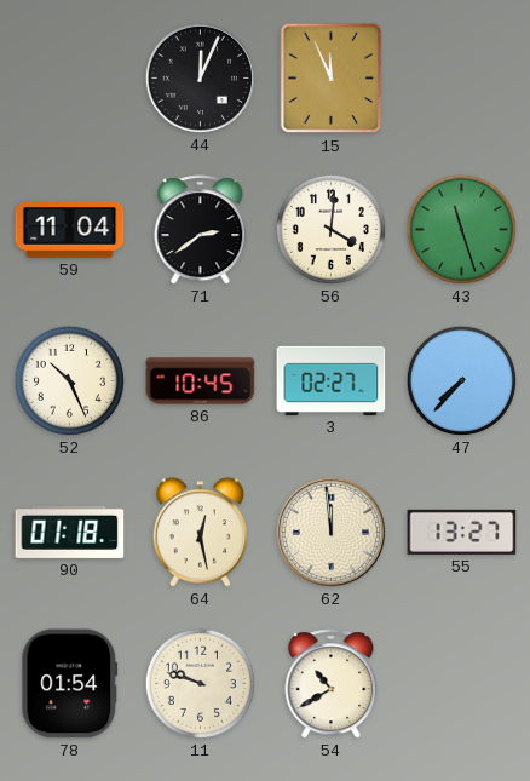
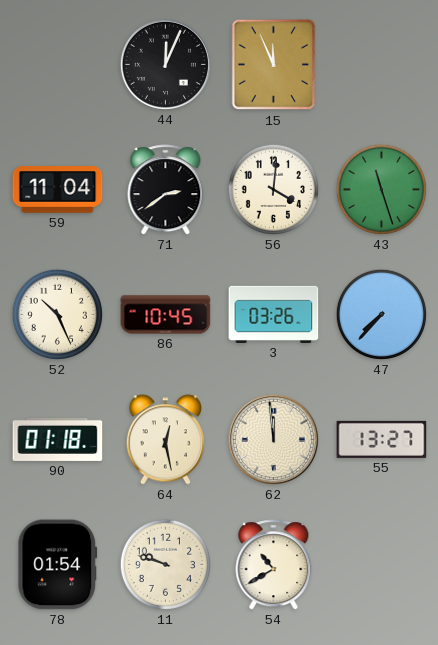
3: 02:27 -> 03:26 (274, 314)
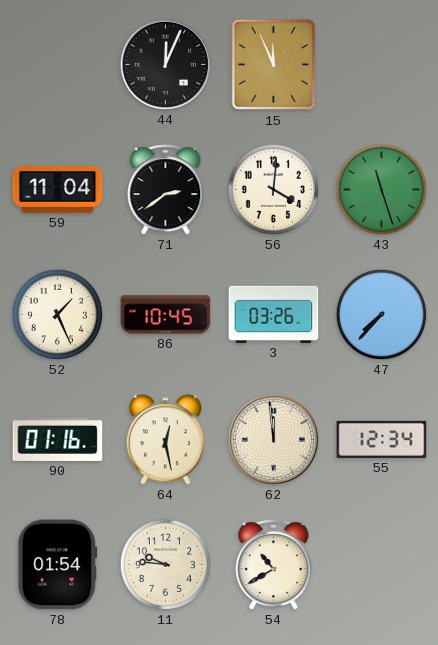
52: 10:26 -> 1:26 (57, 314)
90: 01:18 -> 01:16 (58, 439)
55: 13:27 -> 12:34 (382, 439)
11: 9:48 -> 9:46 (165, 564)
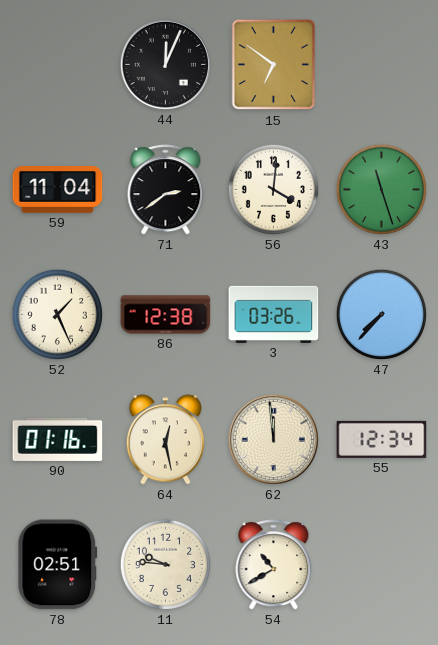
15: 11:56 -> 6:51 (274, 65)
86: 10:45 -> 12:38 (166, 315)
78: 01:54 -> 02:51 (58, 565)
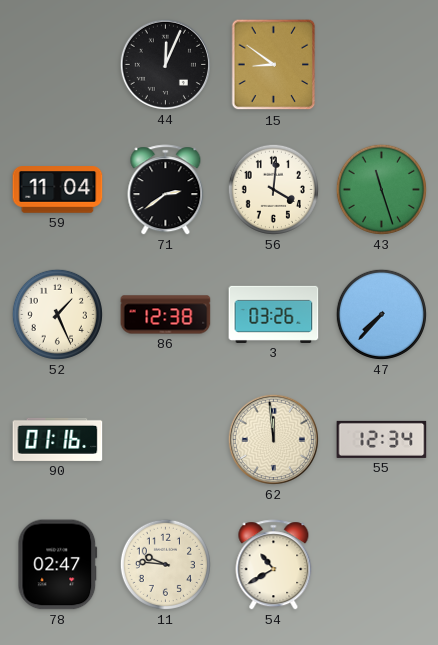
15: 6:51 -> 8:51 (274, 65)
64: 12:28 -> none (165, 440)
78: 02:51 -> 02:47 (58, 565)
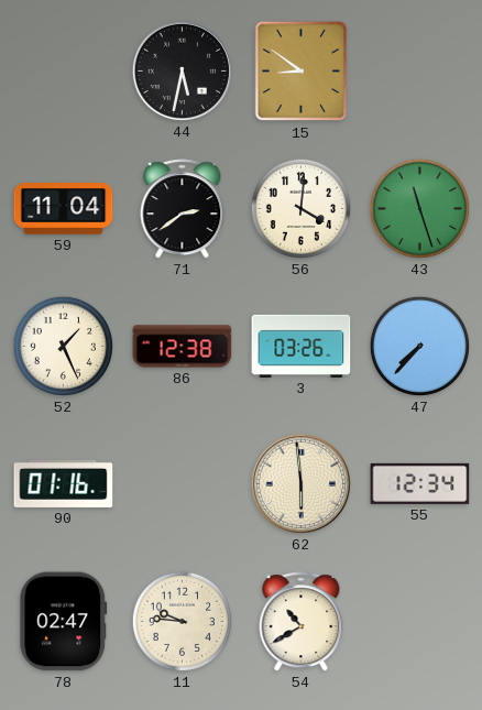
44: 12:04 -> 5:32 (182, 70)
62: 11:59 -> 5:59 (300, 483)
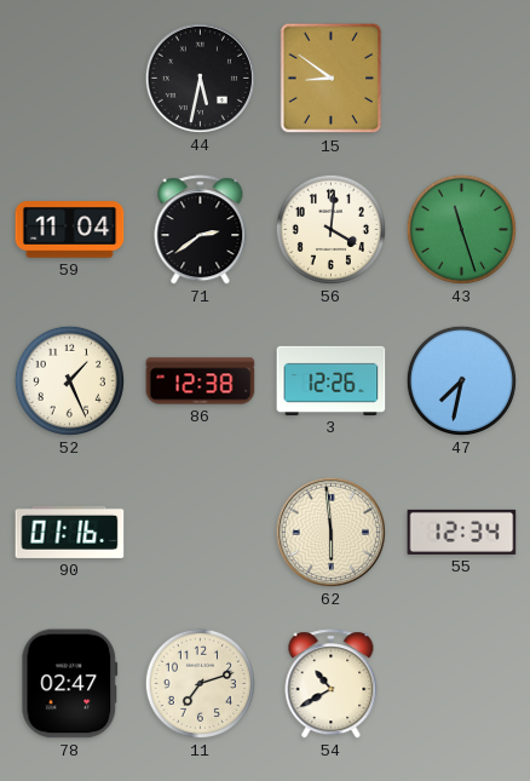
3: 03:26 -> 12:26 (332, 380)
47: 7:37 -> 7:32 (461, 380)
11: 9:46 -> 7:12 (200, 683)
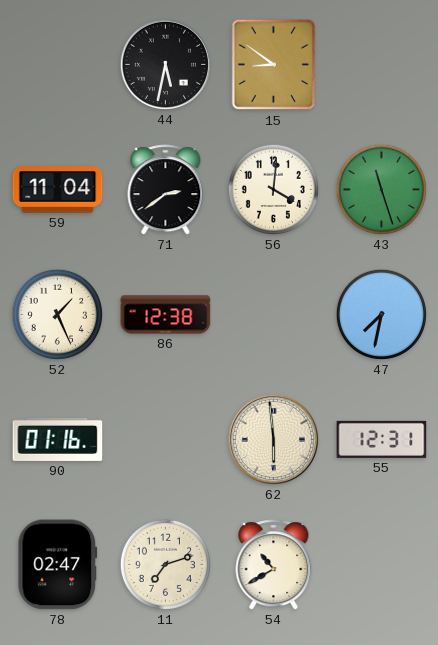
3: 12:26 -> none (332, 380)
55: 12:34 -> 12:31 (382, 439)
